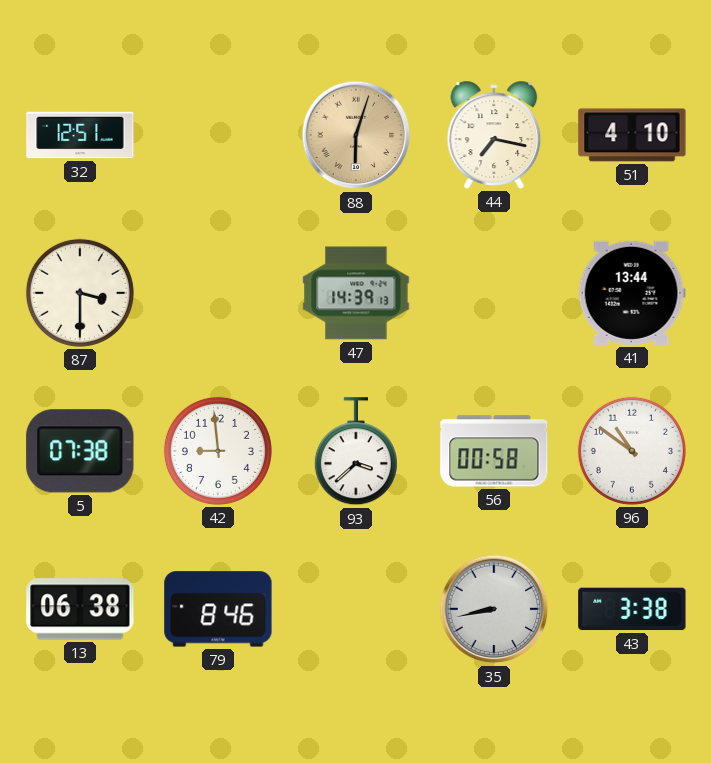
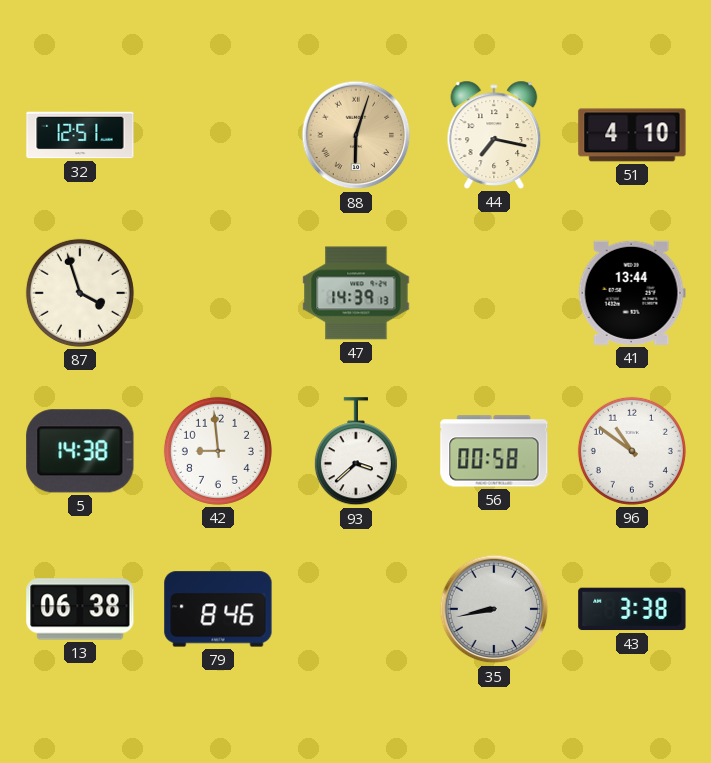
87: 3:30 -> 3:57 (80, 293)
5: 07:38 -> 14:38 (80, 451)
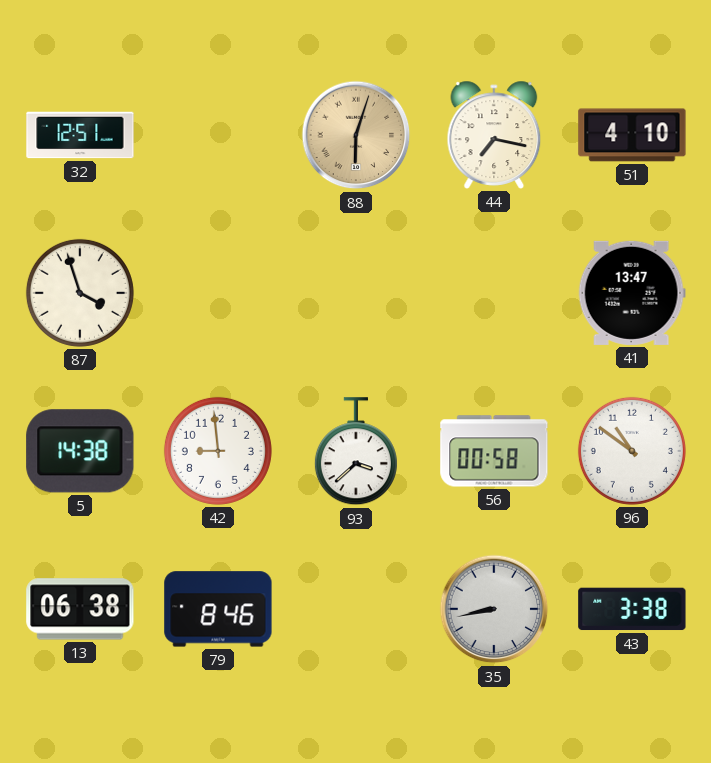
47: 14:39 -> none (356, 293)
41: 13:44 -> 13:47 (632, 293)
